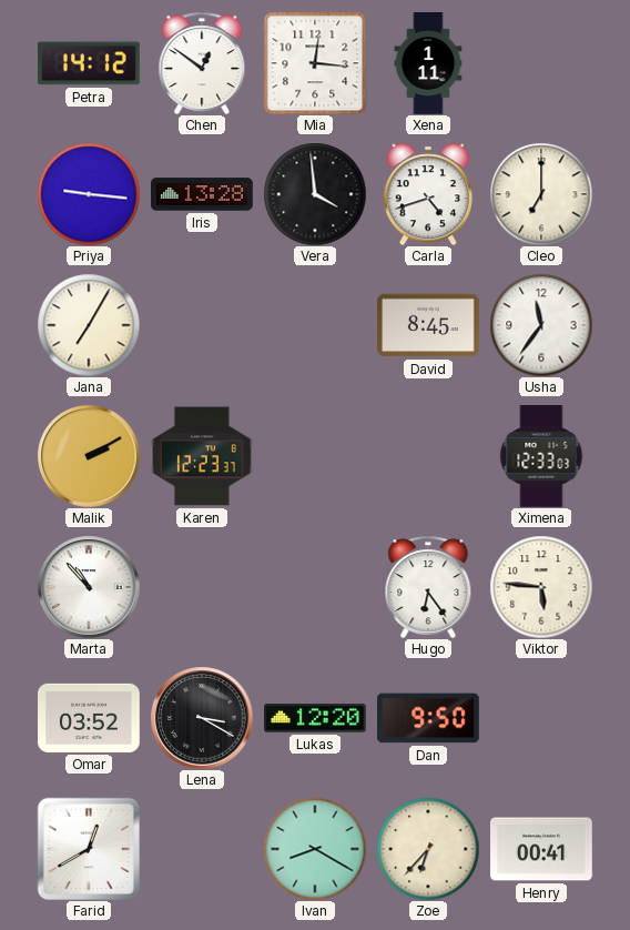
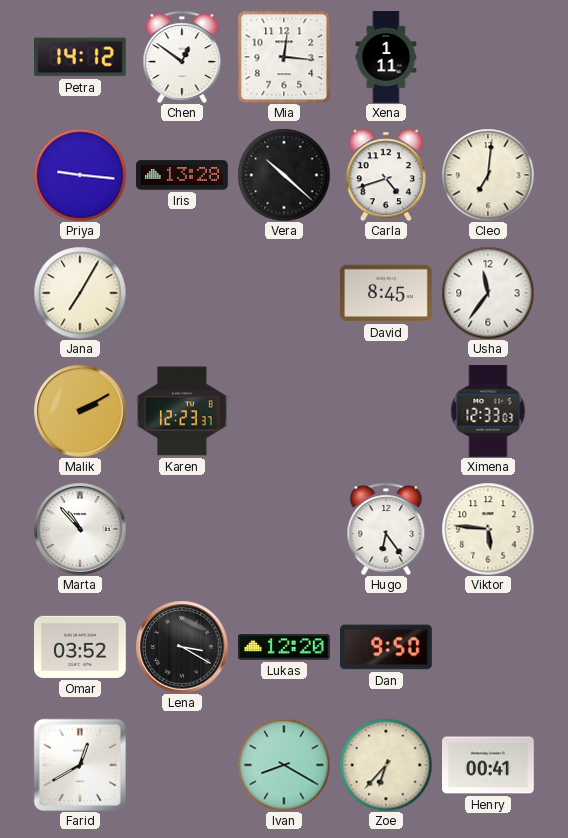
Vera: 3:59 -> 10:22 (284, 175)
Cleo: 7:00 -> 7:01 (488, 175)
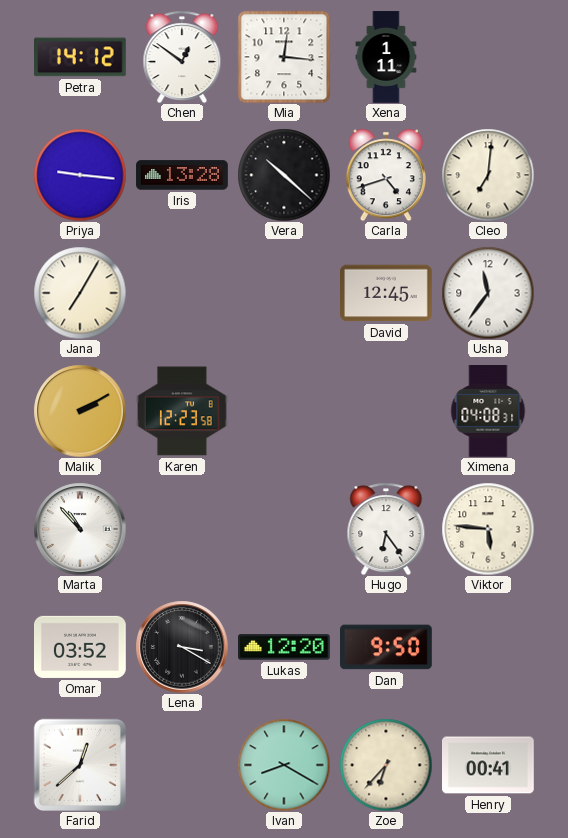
David: 8:45 -> 12:45 (387, 293)
Karen: 12:23:37 -> 12:23:58 (183, 411)
Ximena: 12:33 -> 04:08 (488, 412)
Farid: 12:40 -> 12:38 (79, 764)
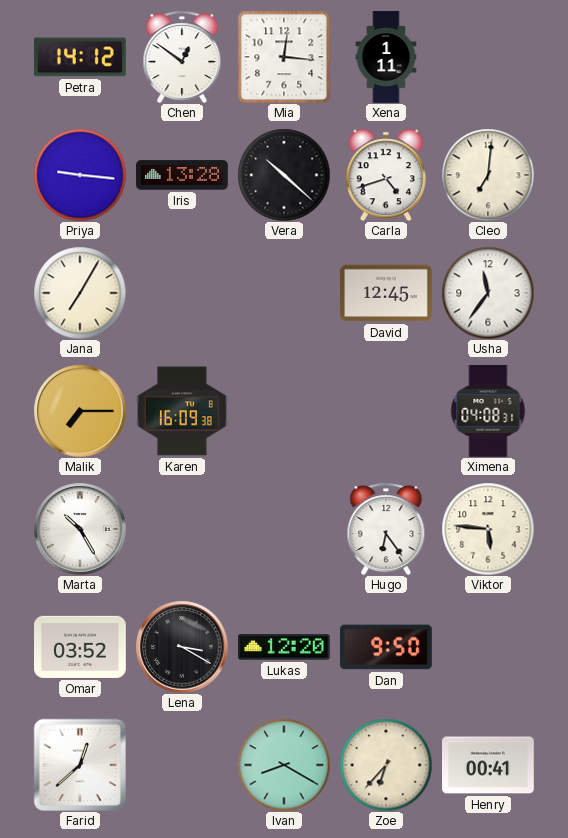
Malik: 2:10 -> 7:15 (80, 411)
Karen: 12:23 -> 16:09 (183, 411)
Marta: 10:53 -> 10:25 (80, 529)
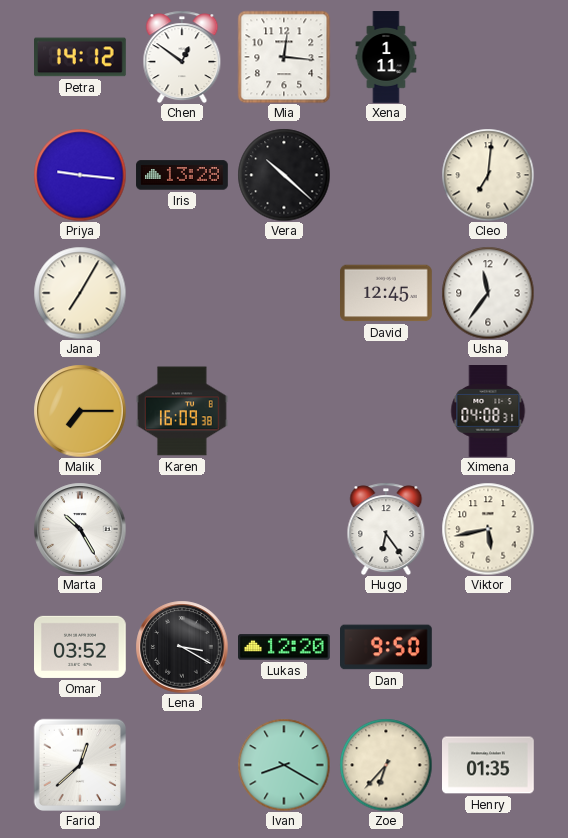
Carla: 4:42 -> none (386, 175)
Viktor: 5:46 -> 5:43 (488, 529)
Henry: 00:41 -> 01:35 (489, 765)
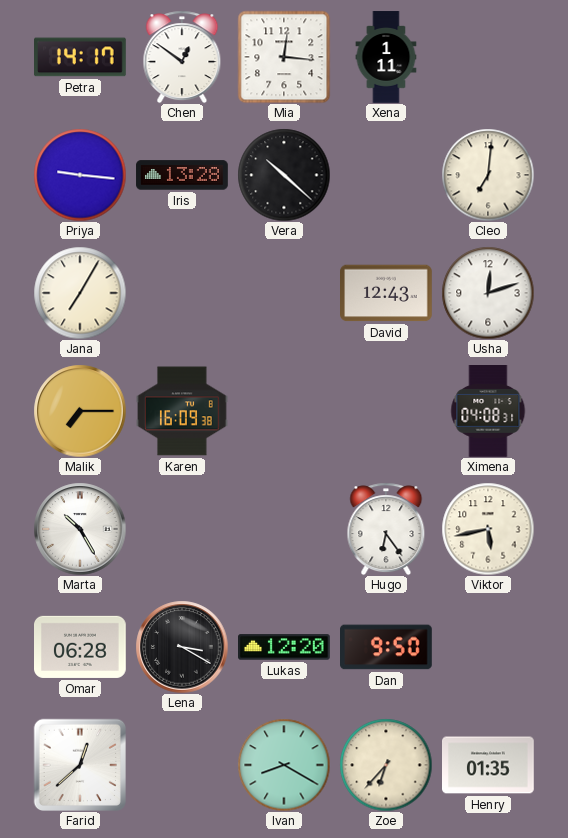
Petra: 14:12 -> 14:17 (81, 57)
David: 12:45 -> 12:43 (387, 293)
Usha: 11:36 -> 12:12 (488, 293)
Omar: 03:52 -> 06:28 (81, 647)
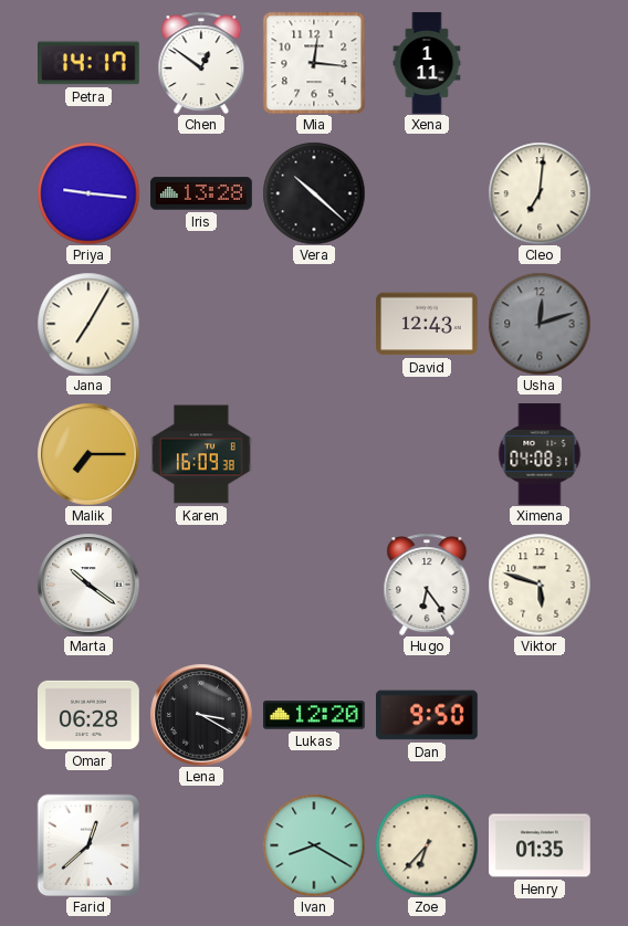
Usha dial: white -> grey (540, 324)
Marta: 10:25 -> 10:21 (88, 585)
Viktor: 5:43 -> 5:48 (540, 585)
